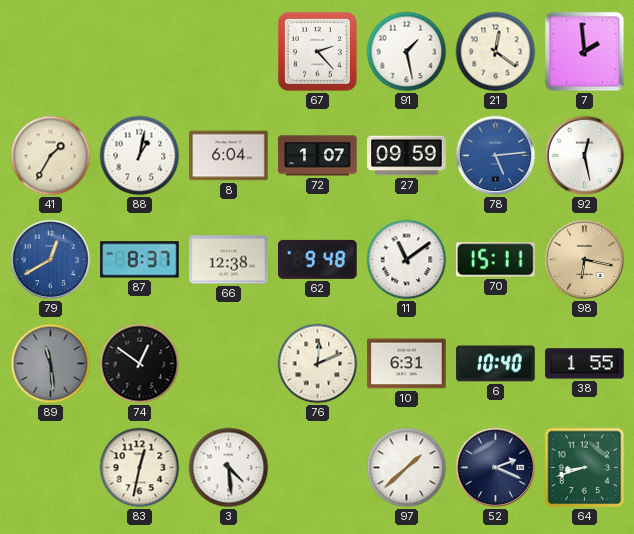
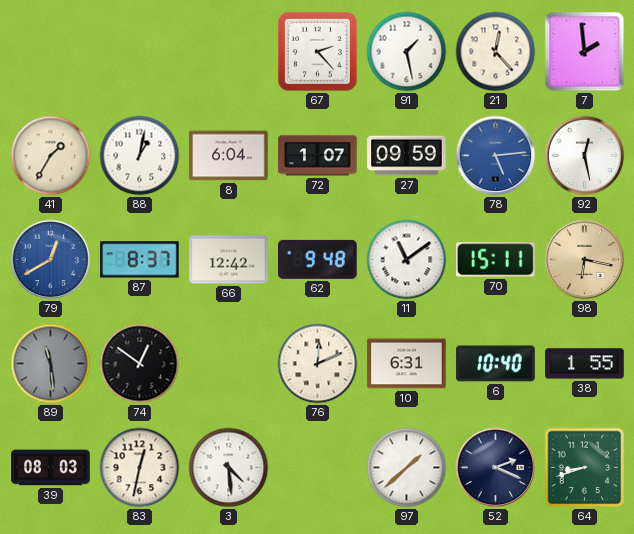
21: 12:21 -> 12:23 (496, 52)
66: 12:38 -> 12:42 (229, 260)
39: none -> 08:03 (51, 468)
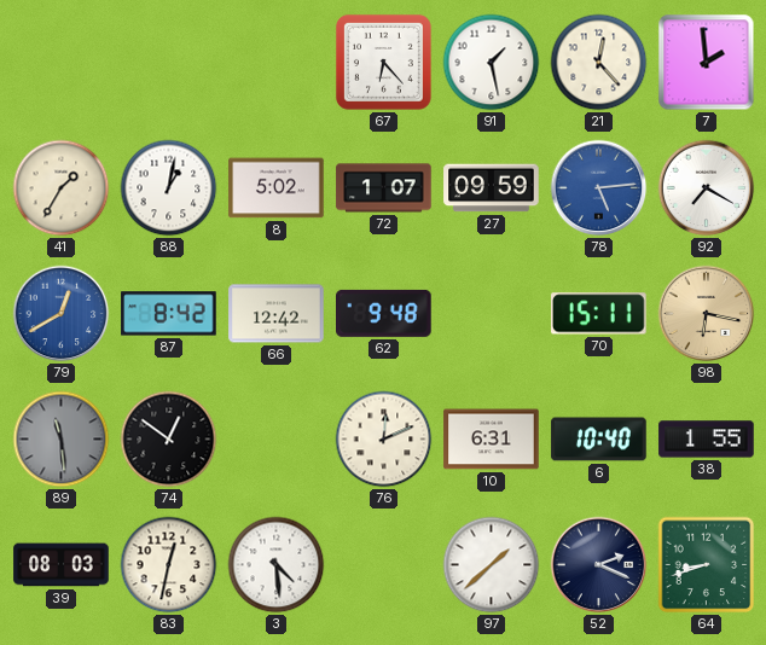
67: 2:23 -> 6:23 (384, 63)
8: 6:04 -> 5:02 (277, 188)
92: 12:28 -> 7:20 (707, 188)
87: 8:37 -> 8:42 (169, 314)
11: 11:09 -> none (407, 260)
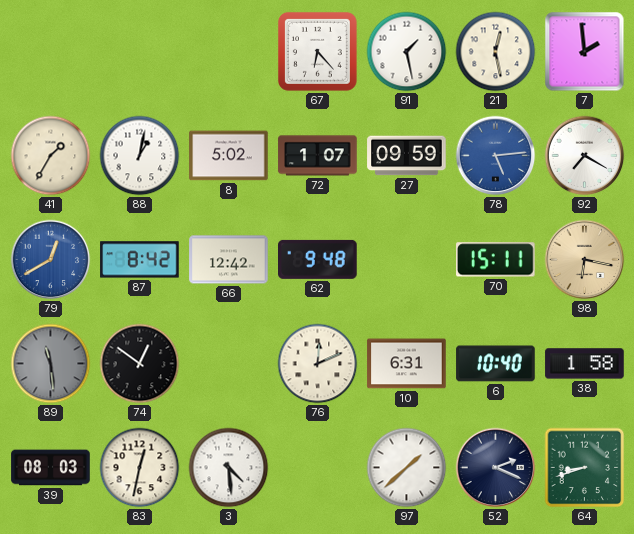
21: 12:23 -> 12:28 (496, 52)
38: 1:55 -> 1:58 (585, 364)
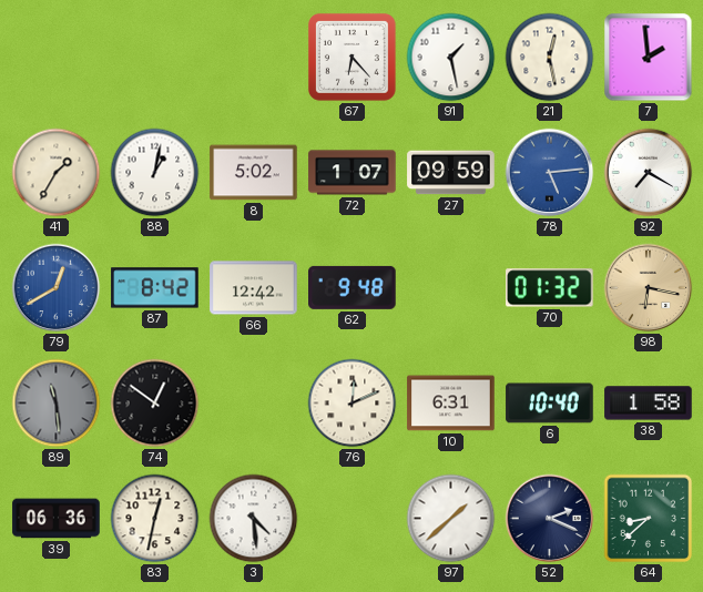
70: 15:11 -> 01:32 (550, 288)
39: 08:03 -> 06:36 (57, 519)
64: 8:42 -> 8:38 (649, 519)
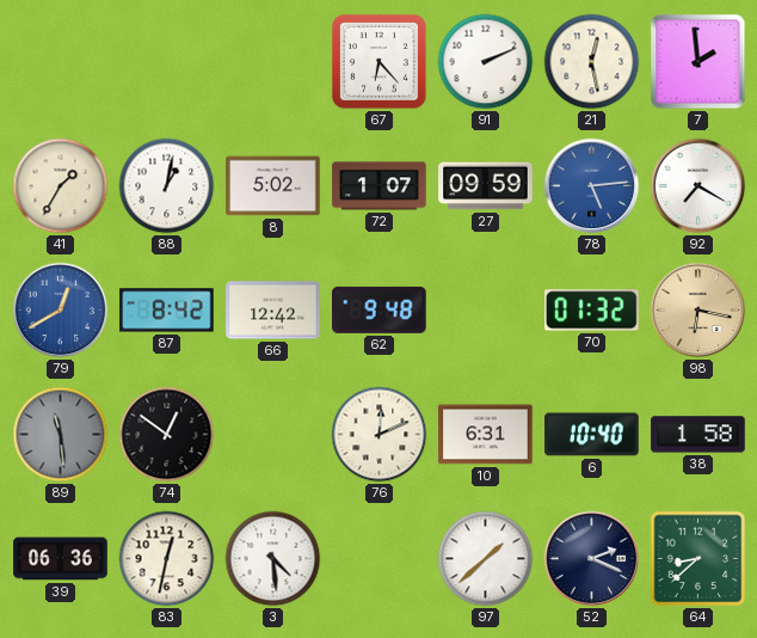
91: 1:28 -> 2:11 (486, 62)
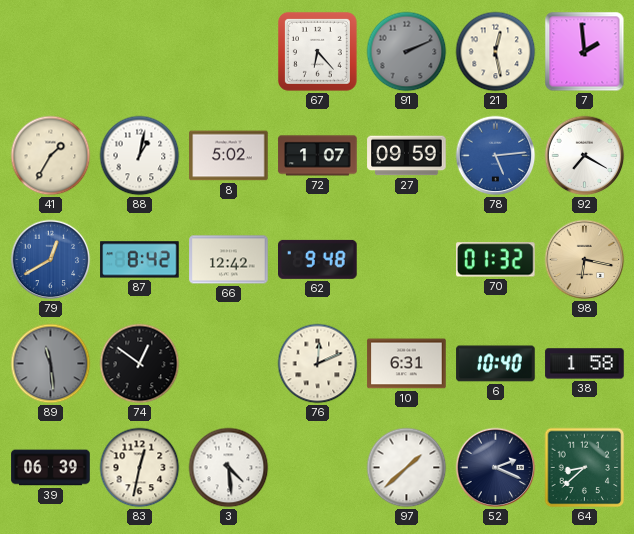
91 dial: white -> grey (407, 52)
39: 06:36 -> 06:39 (51, 468)
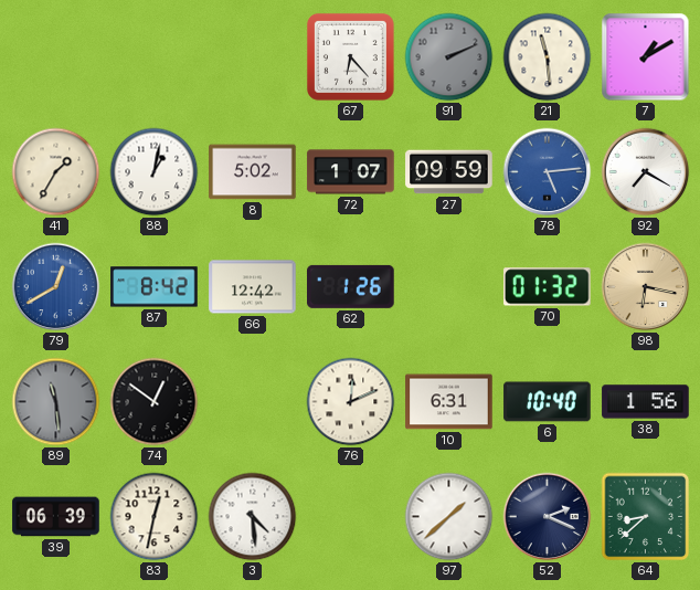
21: 12:28 -> 11:29 (548, 57)
7: 1:59 -> 1:10 (646, 57)
62: 9:48 -> 1:26 (351, 286)
38: 1:58 -> 1:56 (646, 402)
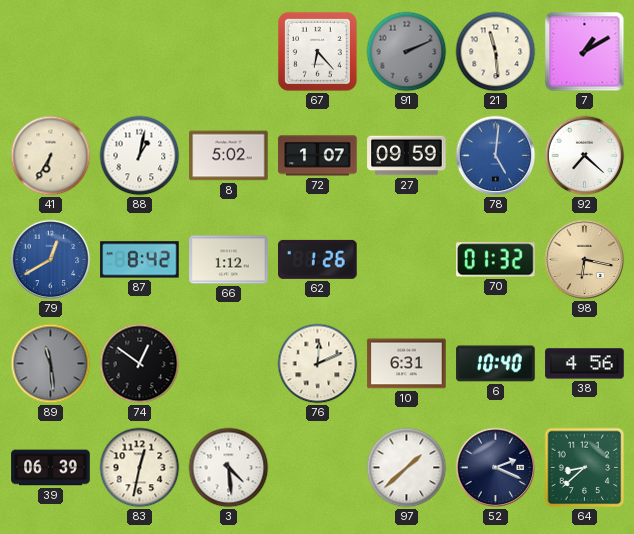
41: 1:35 -> 6:35 (51, 156)
78: 5:14 -> 5:01 (496, 156)
92: 7:20 -> 7:22 (585, 156)
66: 12:42 -> 1:12 (229, 260)
38: 1:56 -> 4:56 (585, 364)
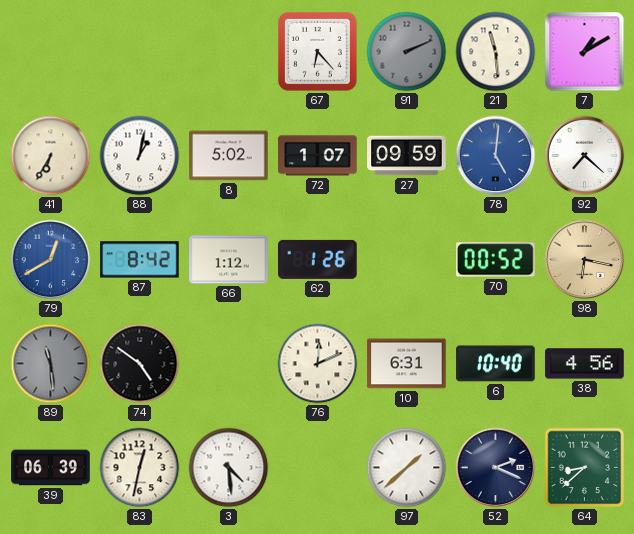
70: 01:32 -> 00:52 (496, 260)
74: 12:51 -> 4:51 (140, 364)
